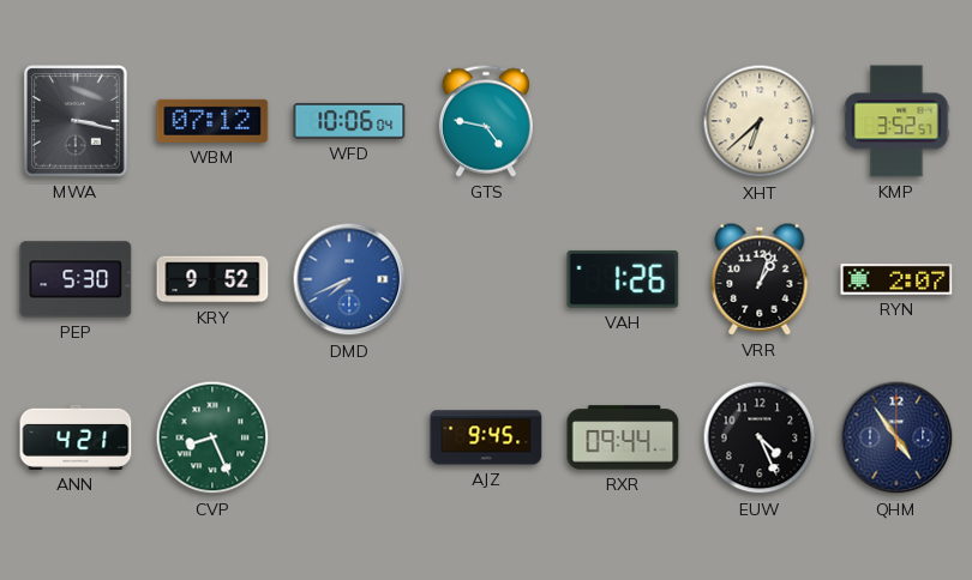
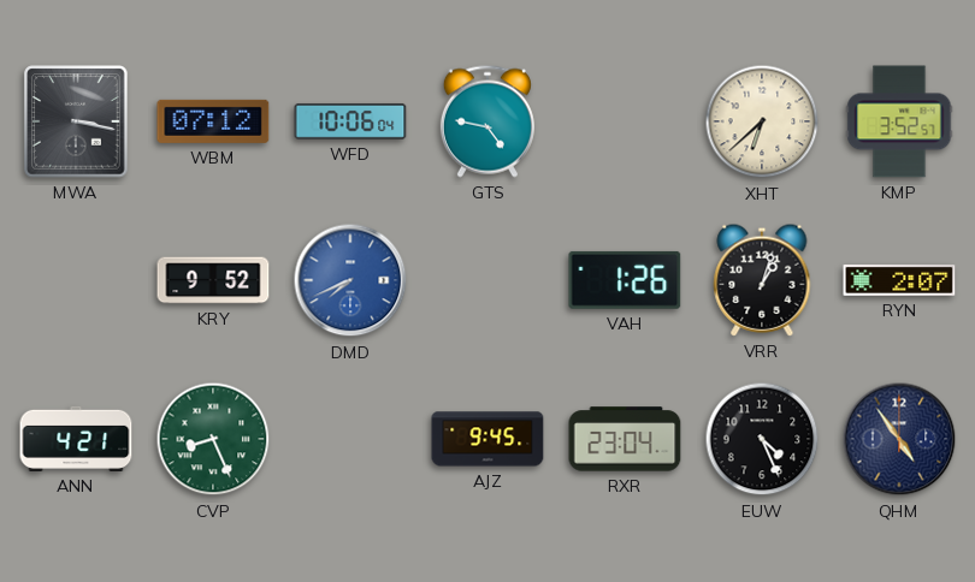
PEP: 5:30 -> none (76, 279)
RXR: 09:44 -> 23:04 (625, 439)
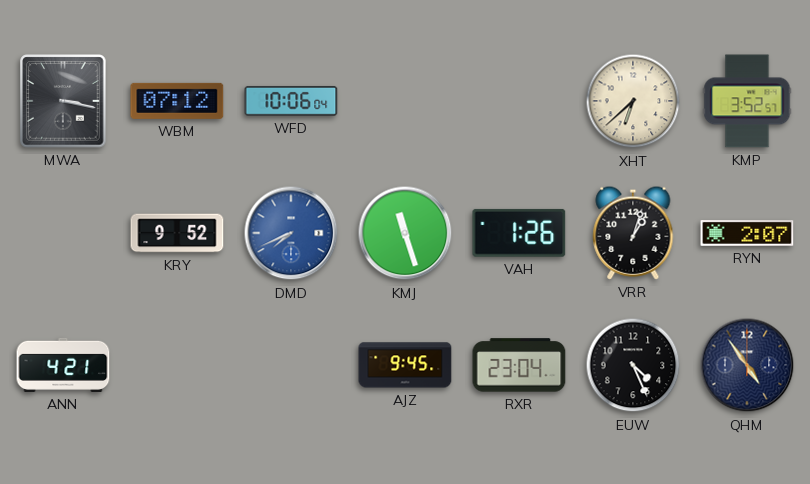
GTS: 4:47 -> none (487, 121)
KMJ: none -> 11:27 (405, 233)
CVP: 8:26 -> none (213, 439)
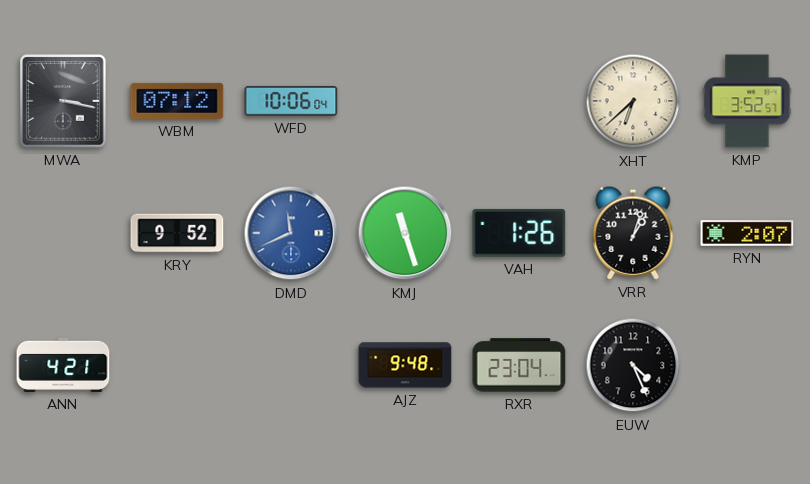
DMD: 7:41 -> 11:41 (291, 233)
AJZ: 9:45 -> 9:48 (405, 365)
QHM: 4:54 -> none (747, 365)
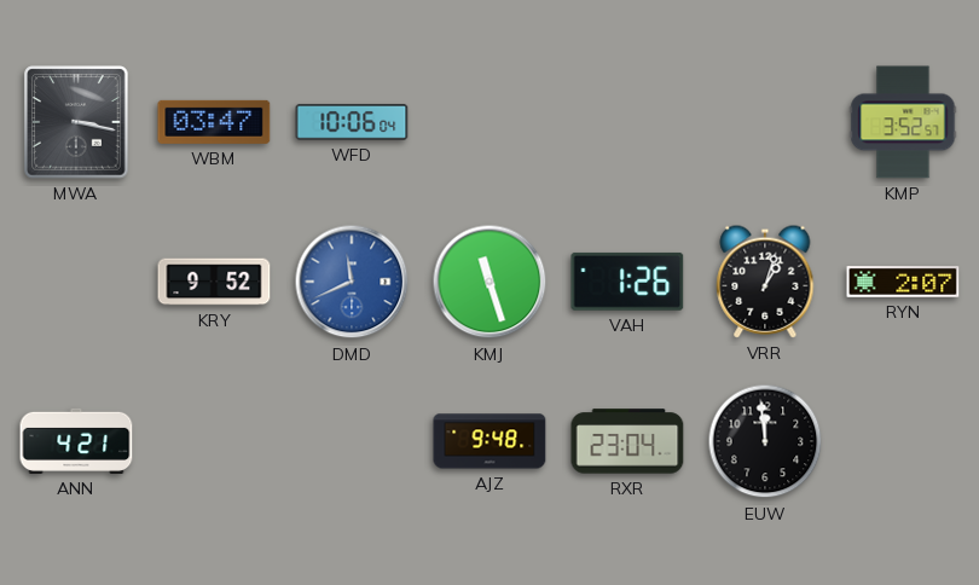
WBM: 07:12 -> 03:47 (214, 122)
XHT: 6:38 -> none (633, 101)
EUW: 4:26 -> 11:59 (765, 441)
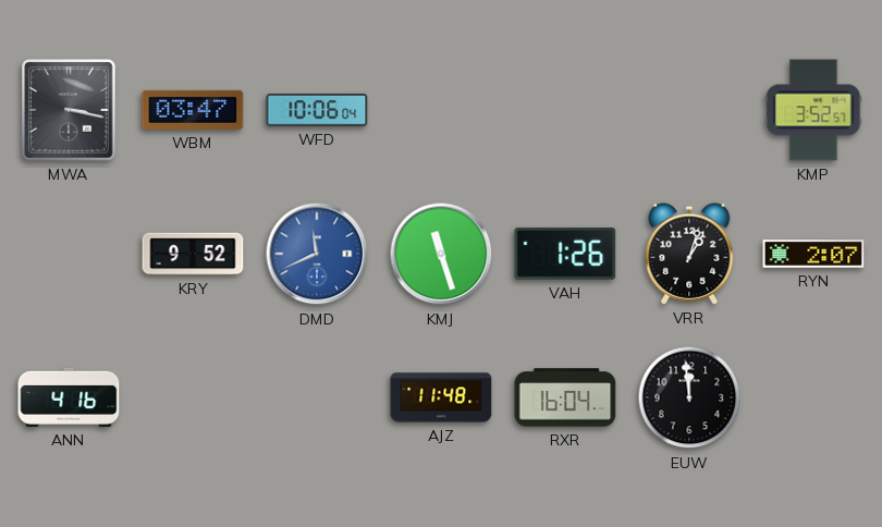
ANN: 4:21 -> 4:16 (69, 397)
AJZ: 9:48 -> 11:48 (441, 397)
RXR: 23:04 -> 16:04 (565, 397)
